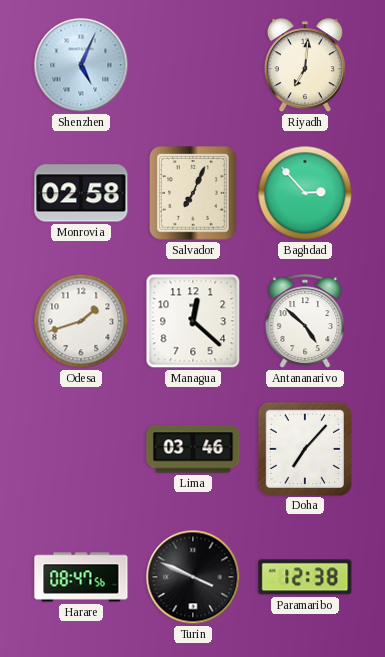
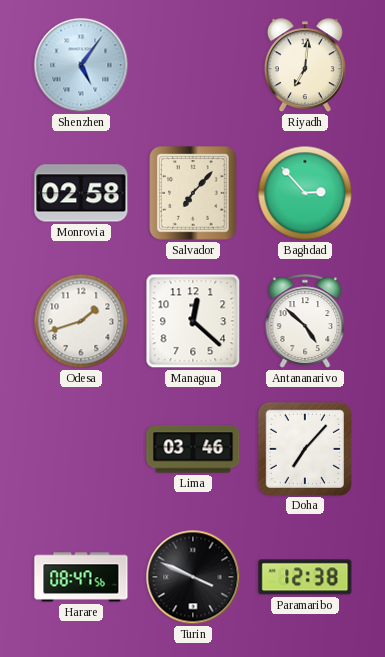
Shenzhen: 5:04 -> 5:06 (81, 65)
Salvador: 7:04 -> 7:07 (193, 193)
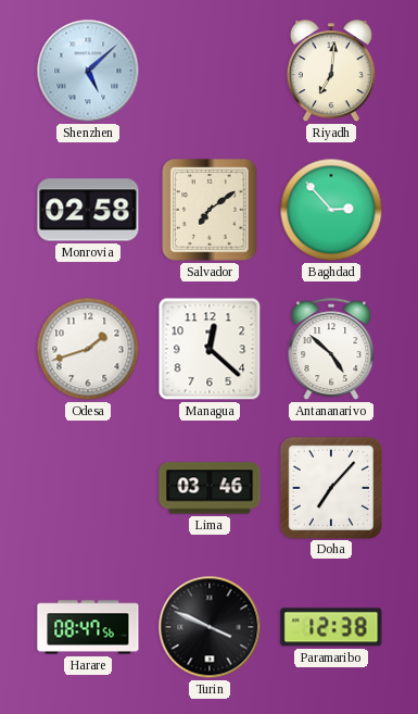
Shenzhen: 5:06 -> 5:08 (88, 71)
Salvador: 7:07 -> 7:09 (210, 210)
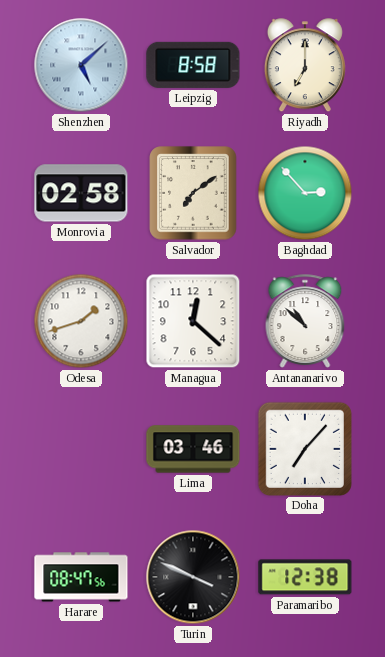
Leipzig: none -> 8:58 (193, 65)
Riyadh: 7:01 -> 7:00 (305, 66)
Antananarivo: 4:52 -> 10:52 (305, 321)
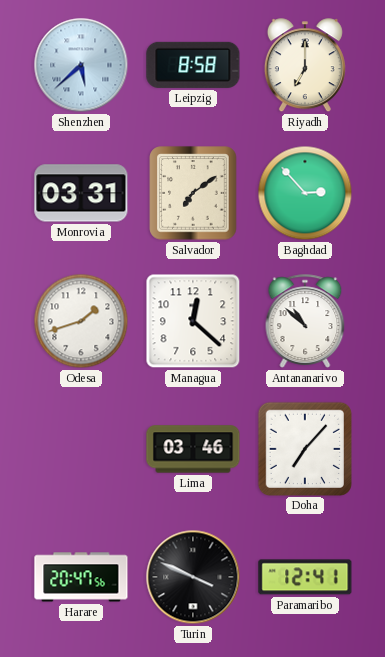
Shenzhen: 5:08 -> 5:38 (81, 65)
Monrovia: 02:58 -> 03:31 (81, 193)
Harare: 08:47 -> 20:47 (81, 577)
Paramaribo: 12:38 -> 12:41 (305, 577)
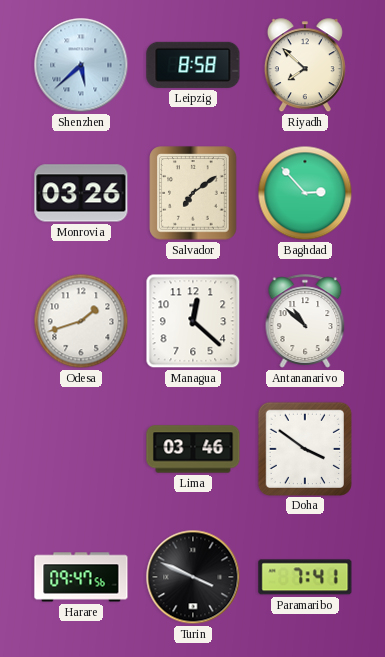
Riyadh: 7:00 -> 7:52 (305, 66)
Monrovia: 03:31 -> 03:26 (81, 193)
Doha: 7:07 -> 3:51 (304, 448)
Harare: 20:47 -> 09:47 (81, 577)
Paramaribo: 12:41 -> 7:41 (305, 577)
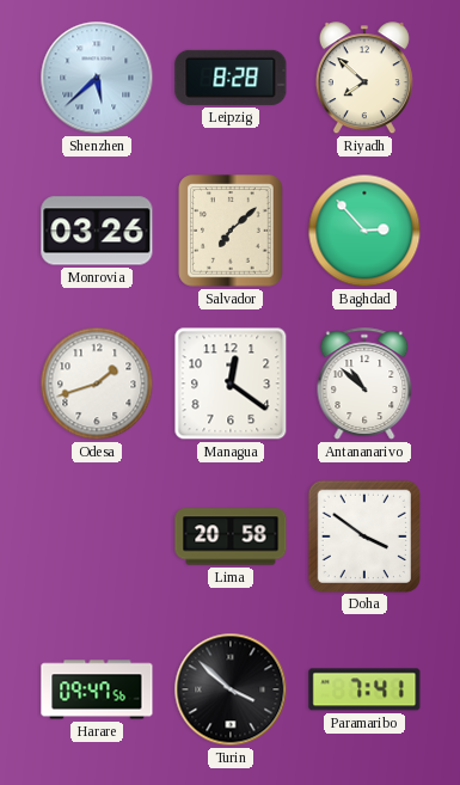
Leipzig: 8:58 -> 8:28 (231, 78)
Salvador: 7:09 -> 7:08 (231, 231)
Managua: 12:22 -> 12:21 (231, 384)
Lima: 03:46 -> 20:58 (231, 536)
Turin: 3:49 -> 3:52 (231, 689)
